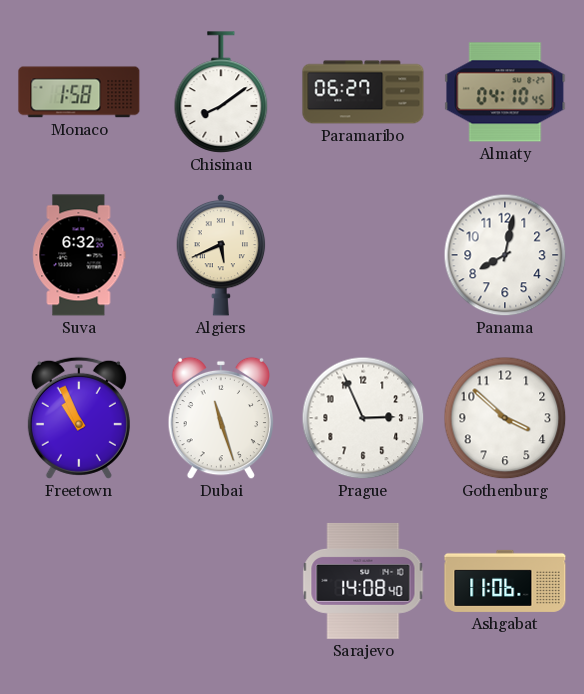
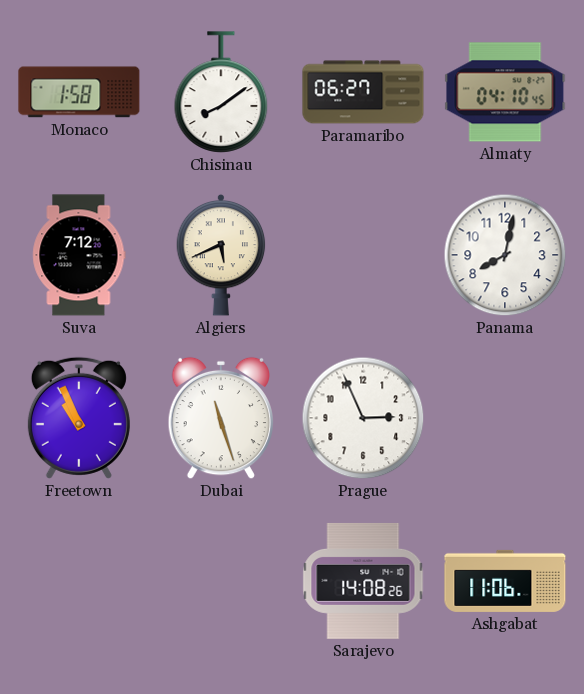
Suva: 6:32 -> 7:12 (79, 255)
Gothenburg: 3:52 -> none (505, 418)
Sarajevo: 14:08:40 -> 14:08:26 (363, 581)
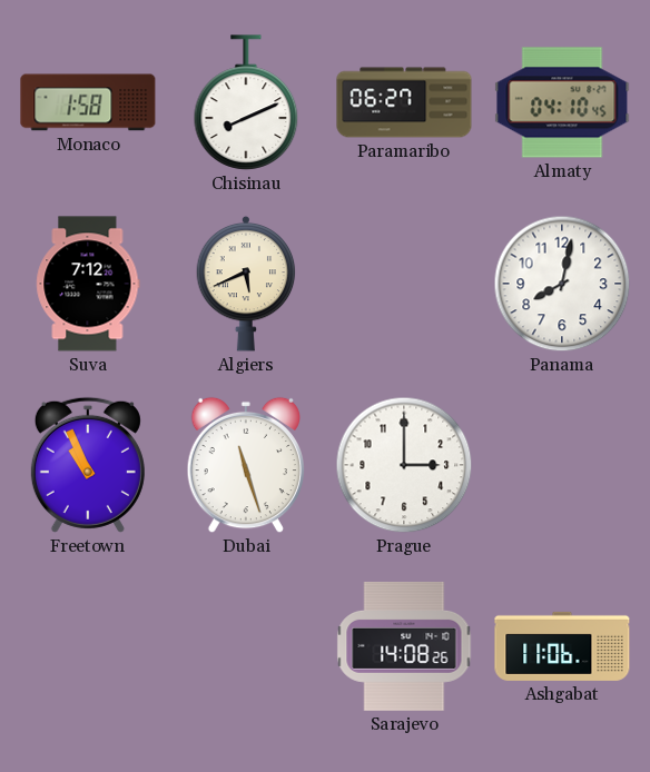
Chisinau: 8:09 -> 8:11 (246, 102)
Prague: 2:56 -> 3:00 (404, 465)
